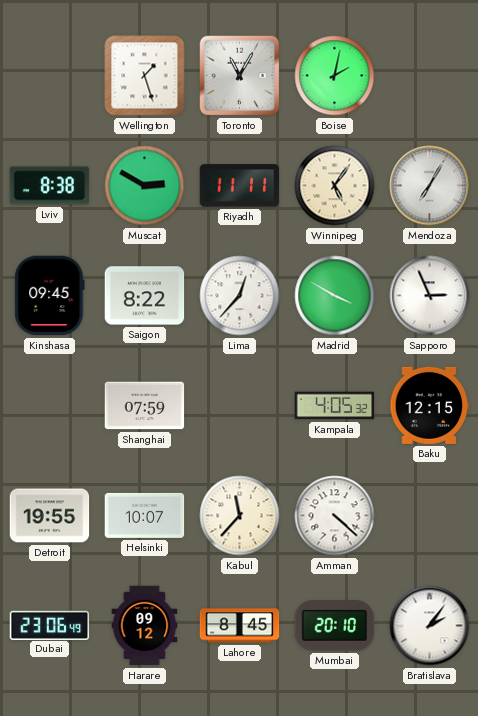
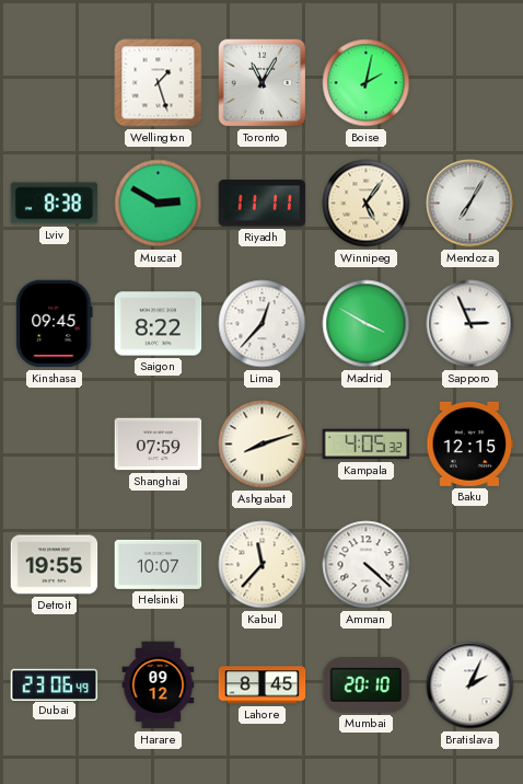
Ashgabat: none -> 8:12 (263, 445)
Bratislava: 2:06 -> 2:04 (470, 685)
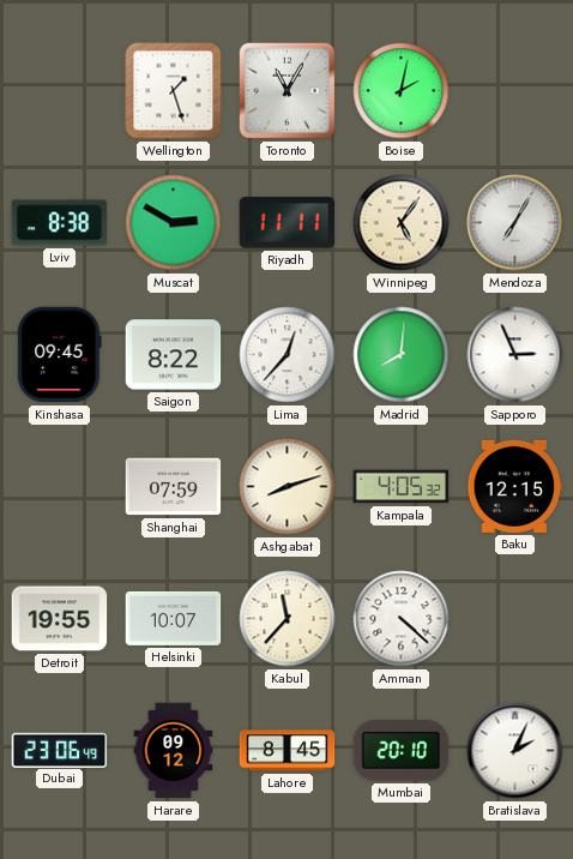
Madrid: 3:50 -> 8:01 (402, 355)
